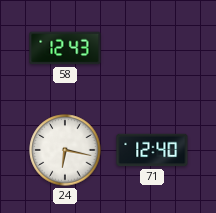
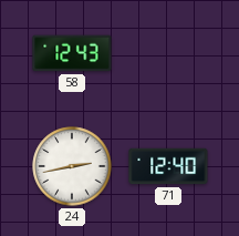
24: 6:17 -> 2:43 (72, 166)
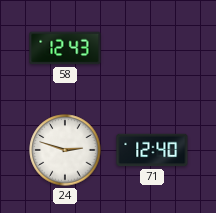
24: 2:43 -> 2:48 (65, 150)
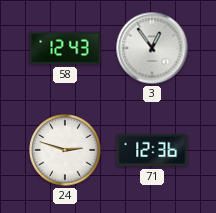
3: none -> 12:54 (152, 48)
71: 12:40 -> 12:36 (152, 150)
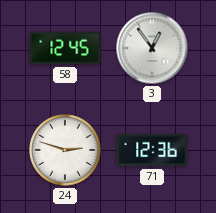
58: 12:43 -> 12:45 (65, 48)
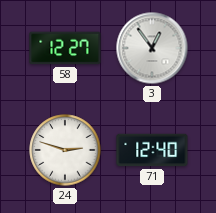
58: 12:45 -> 12:27 (65, 48)
71: 12:36 -> 12:40 (152, 150)
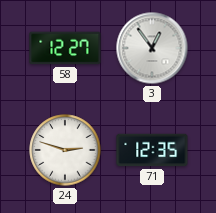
71: 12:40 -> 12:35 (152, 150)
